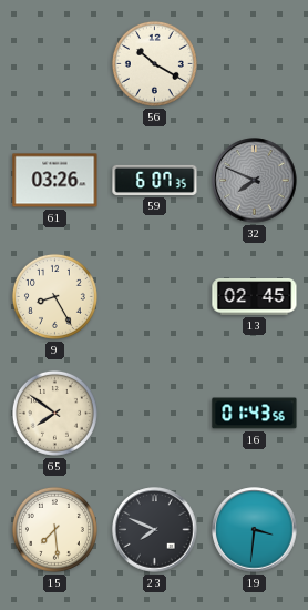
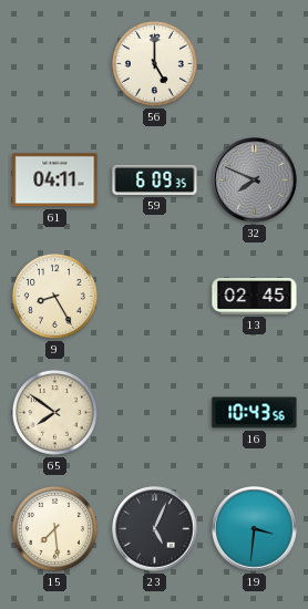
56: 10:20 -> 5:00 (154, 63)
61: 03:26 -> 04:11 (55, 180)
59: 6:07 -> 6:09 (155, 179)
16: 01:43 -> 10:43 (255, 413)
23: 7:49 -> 5:04 (155, 529)
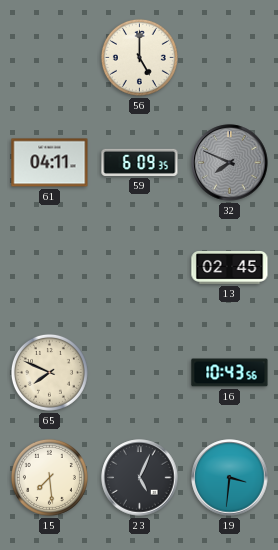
9: 8:25 -> none (54, 296)
65: 7:51 -> 7:49 (49, 372)
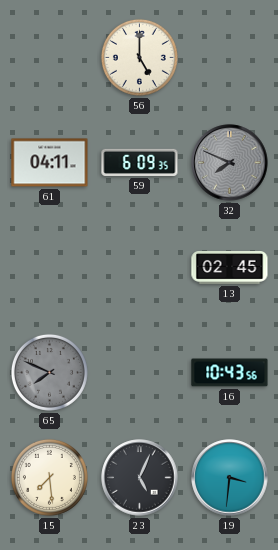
65 dial: cream -> grey (49, 372)
